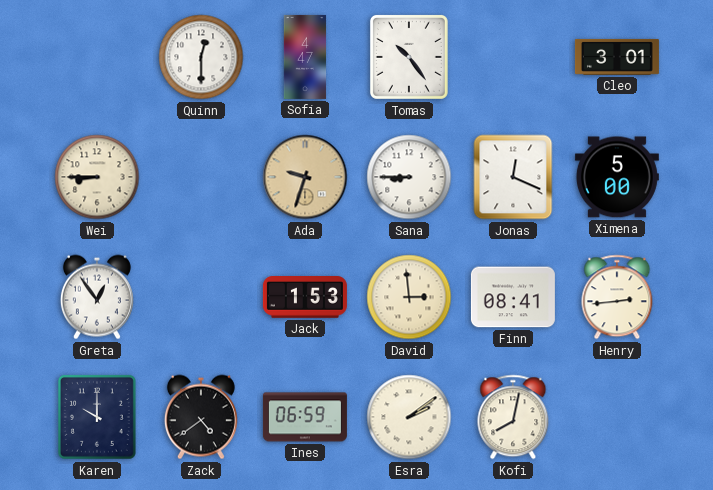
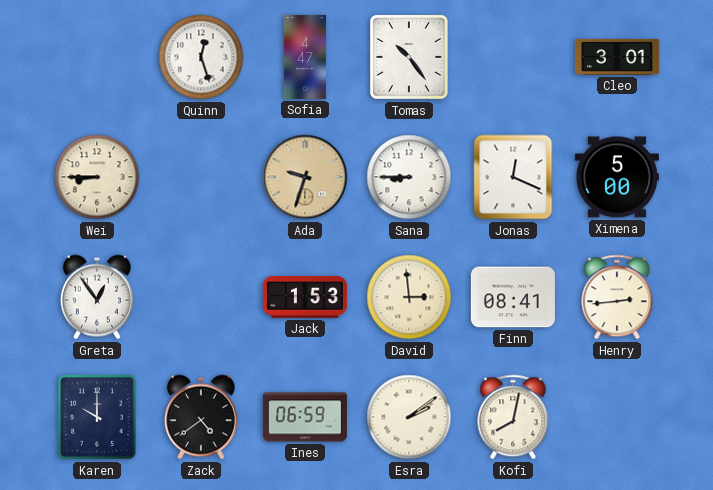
Quinn: 12:30 -> 12:27 (201, 57)
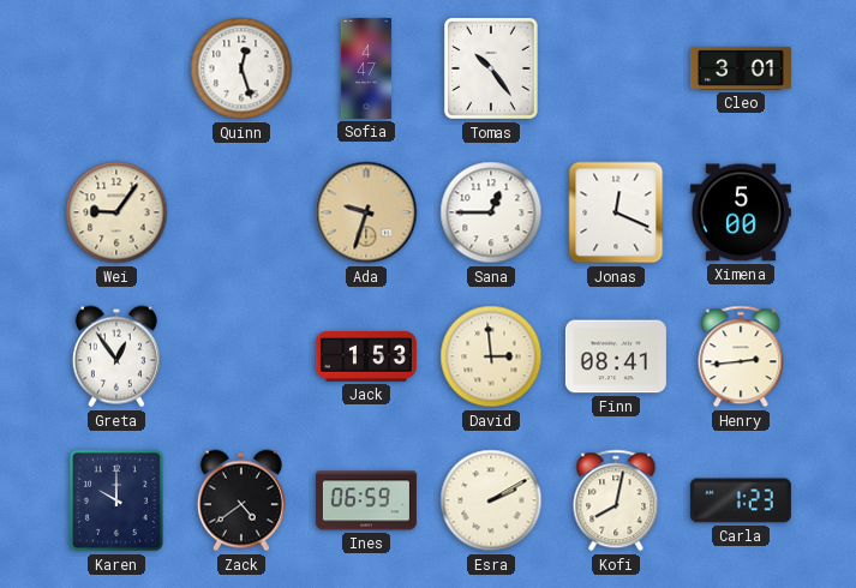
Wei: 8:45 -> 9:06 (116, 212)
Sana: 8:45 -> 12:45 (491, 212)
Esra: 2:09 -> 2:10 (491, 500)
Carla: none -> 1:23 (741, 500)
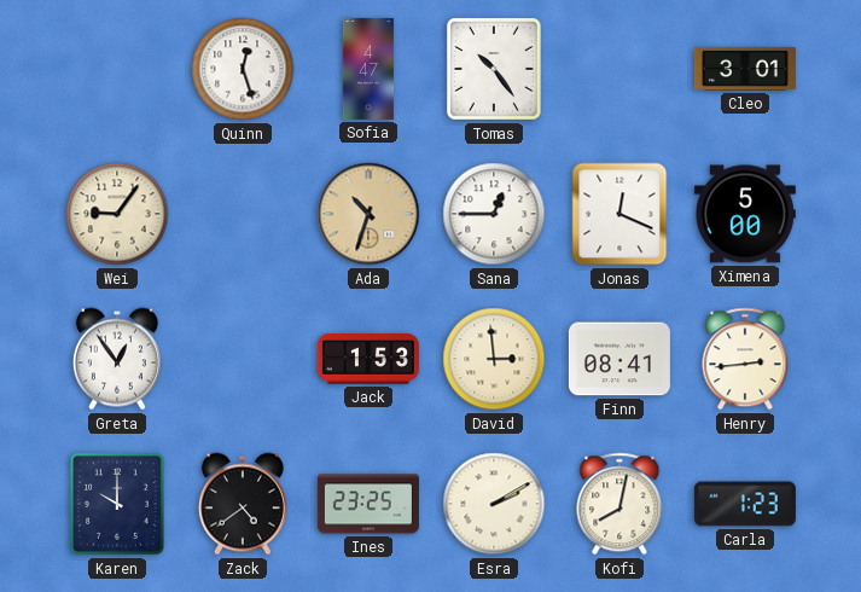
Ada: 9:33 -> 10:33 (368, 214)
Ines: 06:59 -> 23:25 (368, 504)
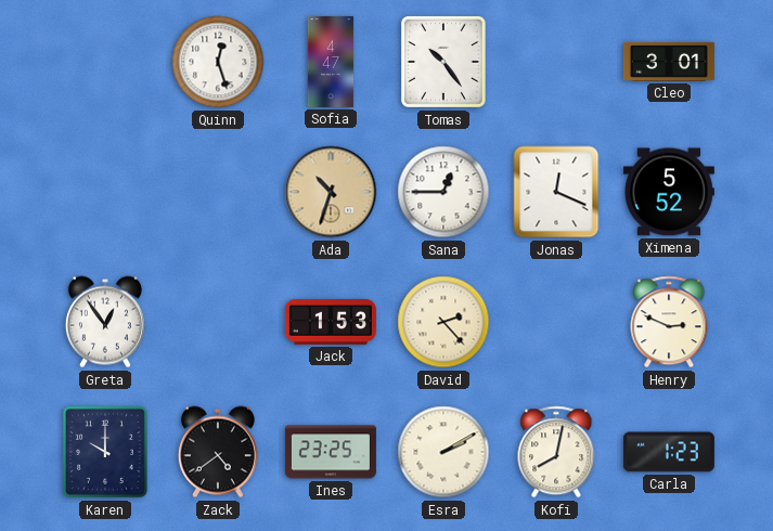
Wei: 9:06 -> none (117, 214)
Ximena: 5:00 -> 5:52 (669, 192)
David: 2:59 -> 2:23 (443, 322)
Finn: 08:41 -> none (619, 359)
Henry: 2:44 -> 2:49 (669, 322)
